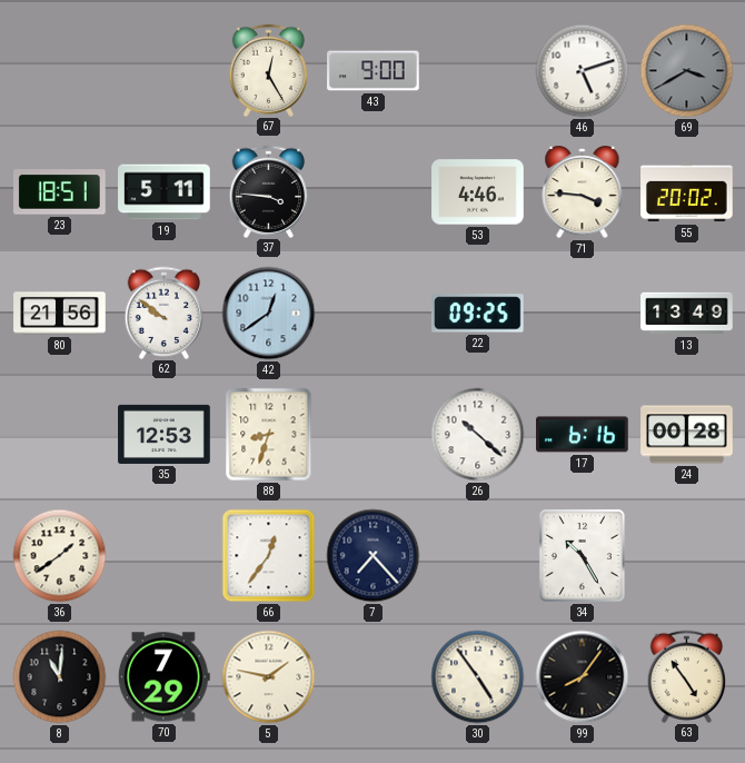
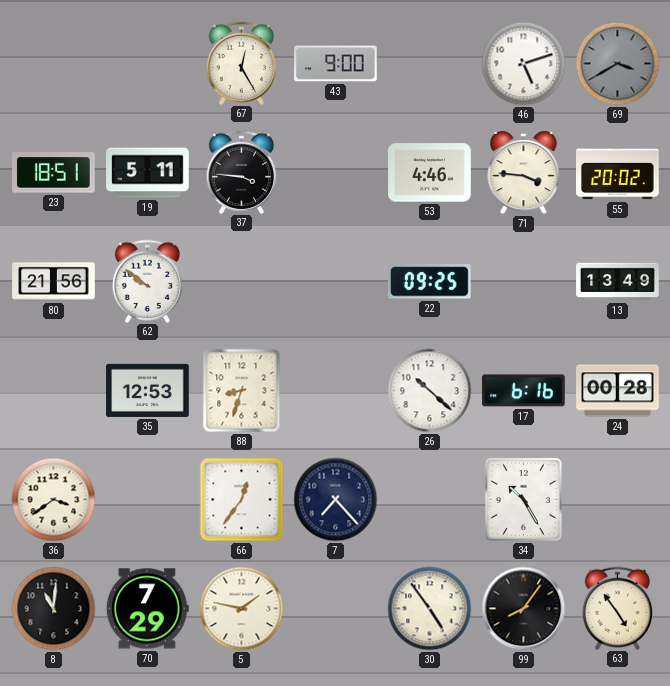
42: 12:39 -> none (269, 314)
36: 1:39 -> 3:39 (54, 500)
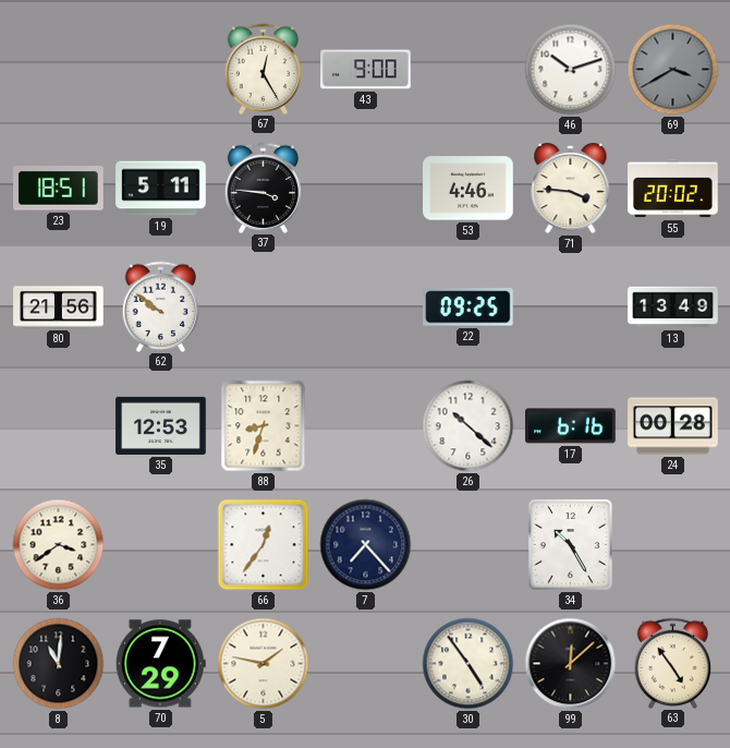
46: 5:12 -> 10:12 (571, 70)
99: 8:06 -> 12:08 (571, 664)
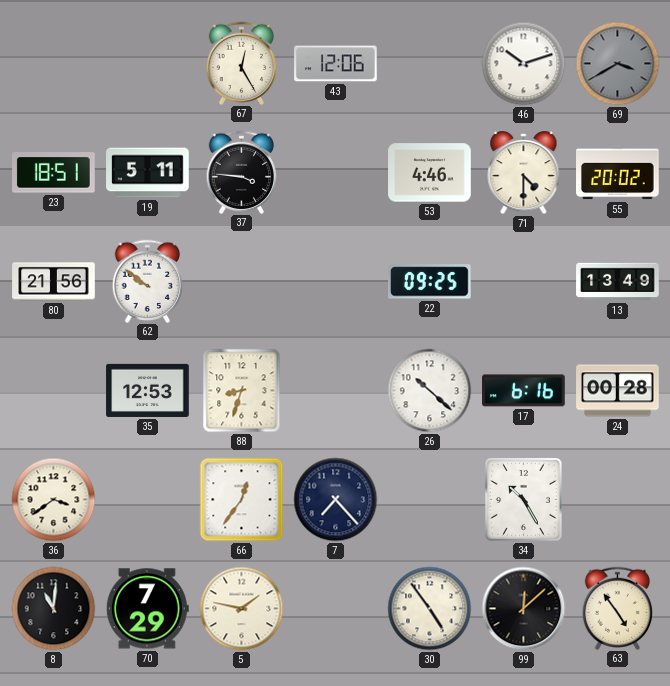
43: 9:00 -> 12:06 (336, 64)
71: 3:46 -> 4:30 (524, 174)
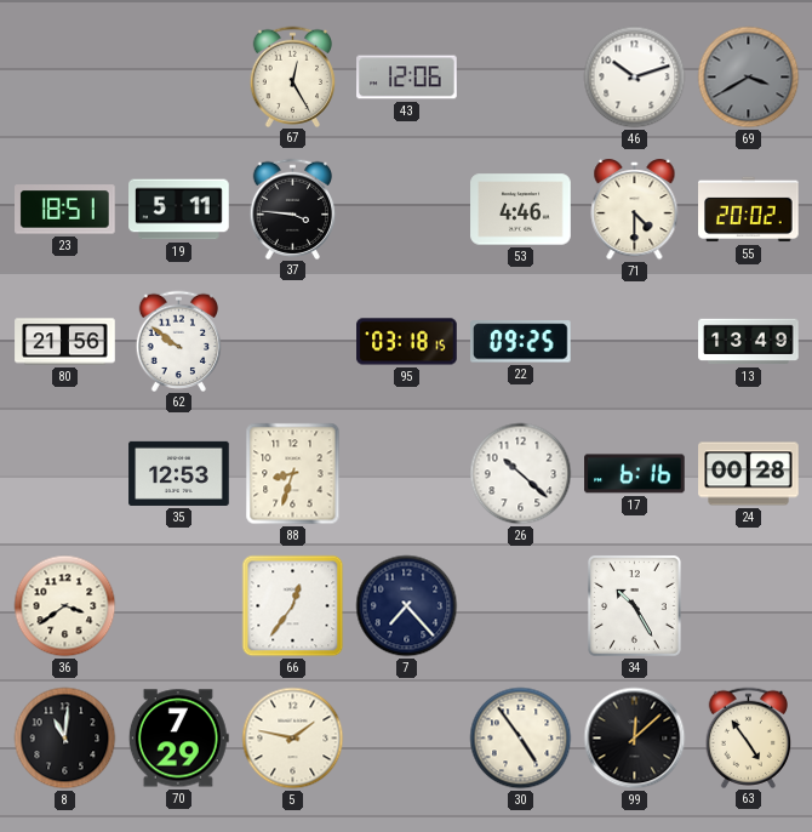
95: none -> 03:18 (407, 342)
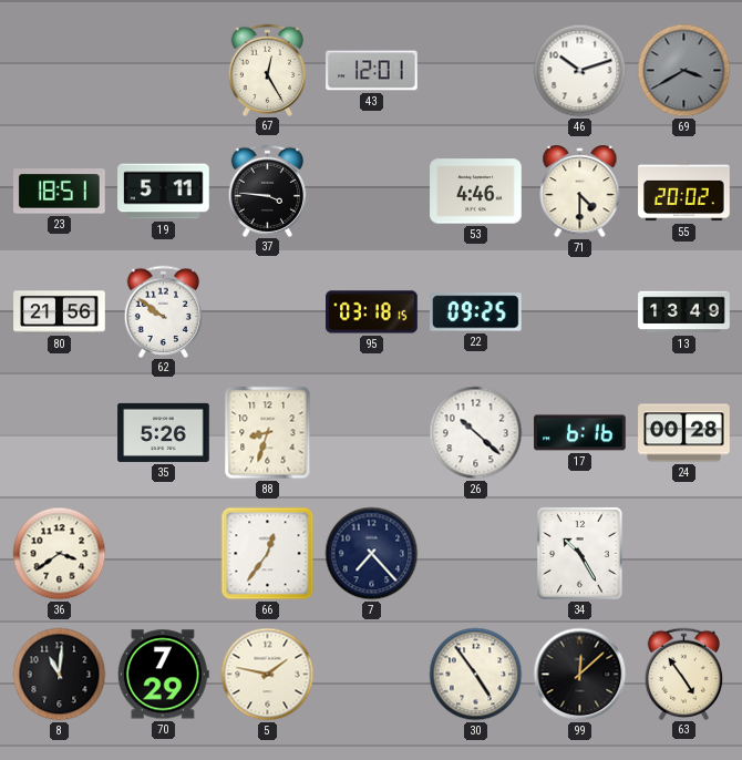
43: 12:06 -> 12:01 (372, 71)
35: 12:53 -> 5:26 (164, 432)
